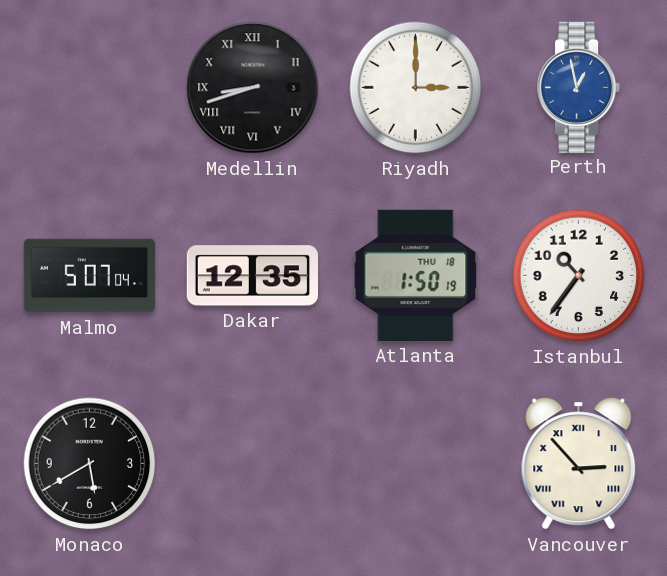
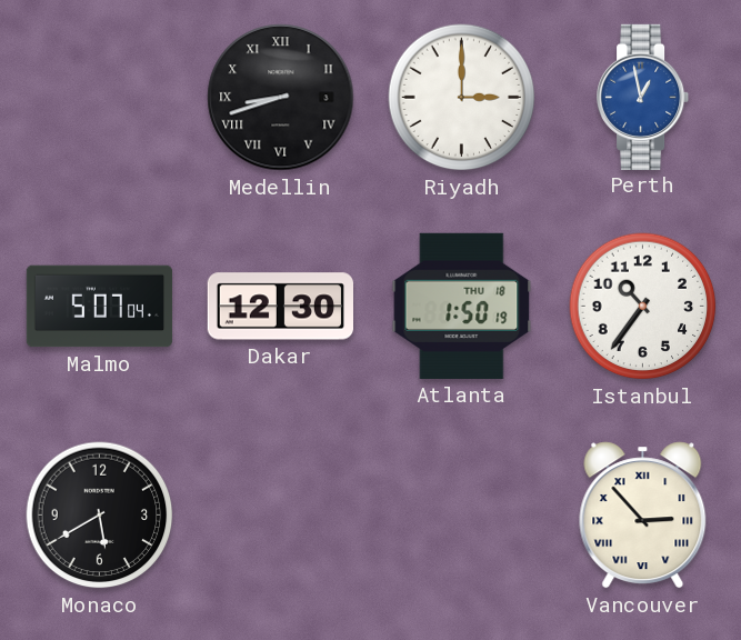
Dakar: 12:35 -> 12:30 (280, 307)
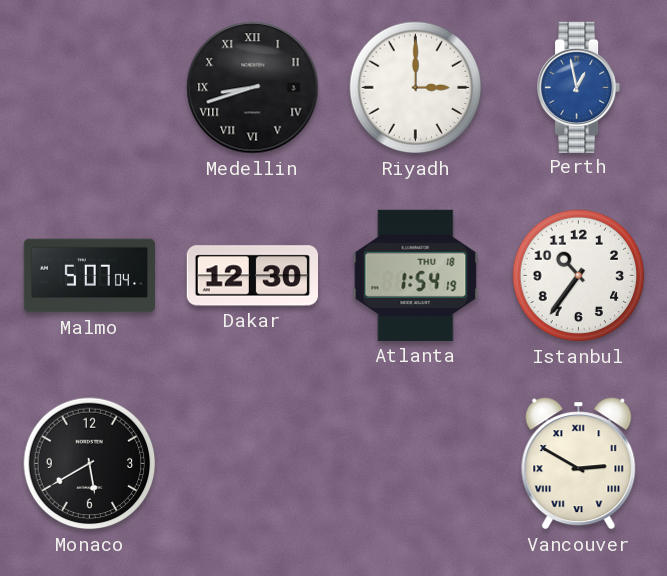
Atlanta: 1:50 -> 1:54 (416, 275)
Vancouver: 2:53 -> 2:50 (579, 464)
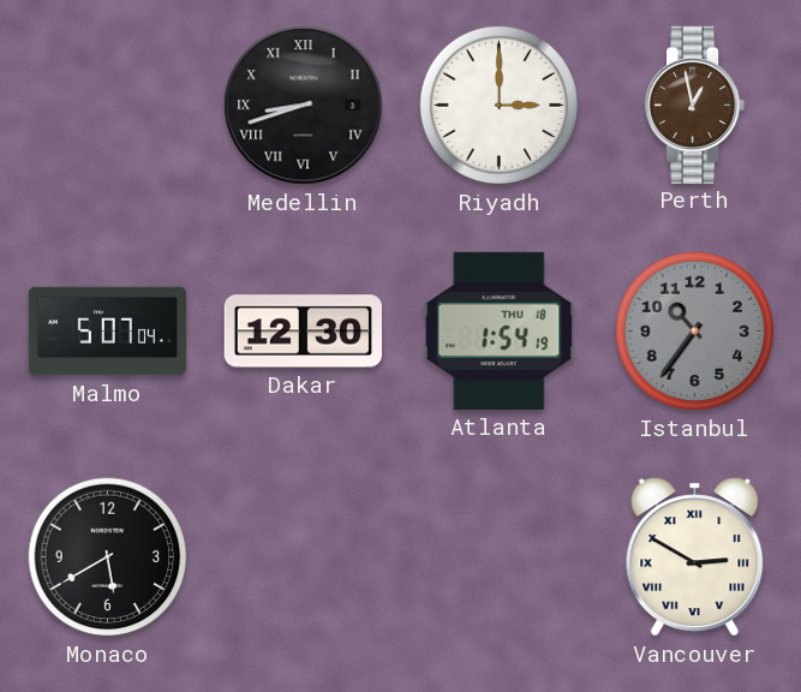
Perth dial: blue -> brown (697, 105)
Istanbul dial: white -> grey (695, 332)
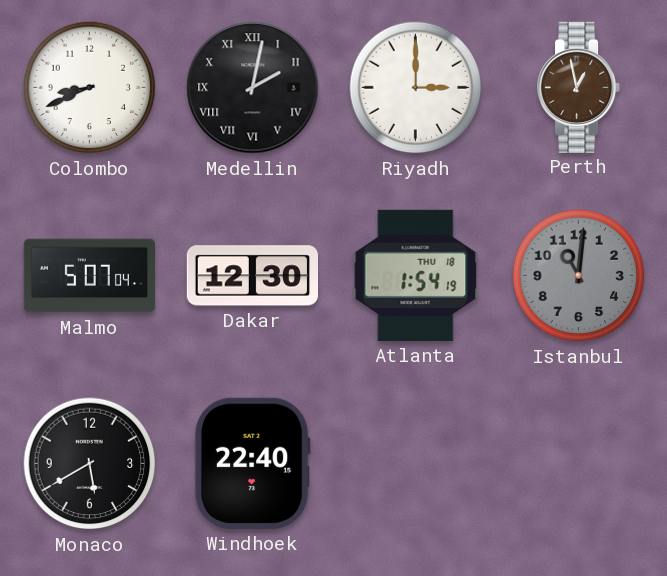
Colombo: none -> 8:41 (90, 88)
Medellin: 8:42 -> 2:02 (253, 88)
Istanbul: 10:36 -> 11:01 (579, 276)
Windhoek: none -> 22:40 (252, 463)
Vancouver: 2:50 -> none (695, 557)
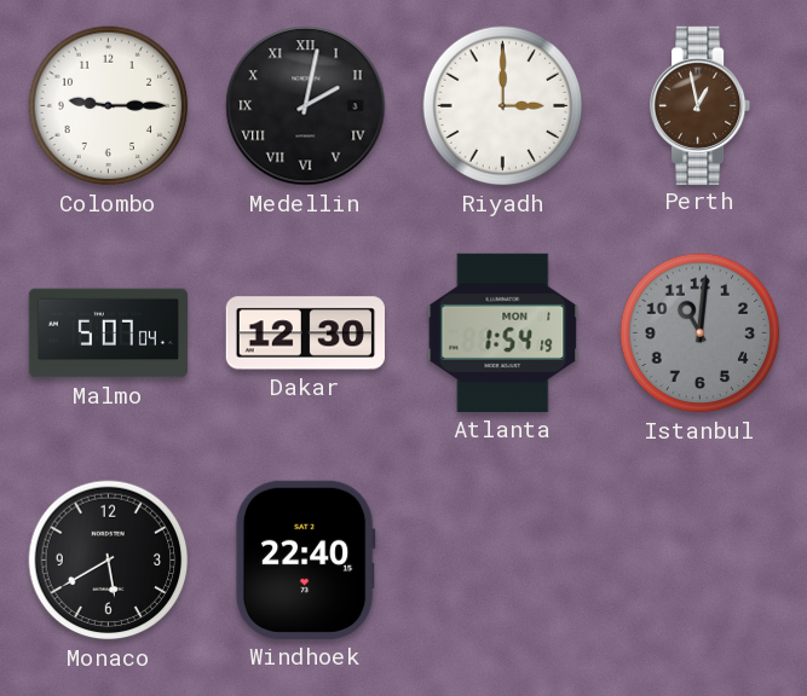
Colombo: 8:41 -> 9:15 (109, 106)
Atlanta date: THU 18 -> MON 1 (503, 332)
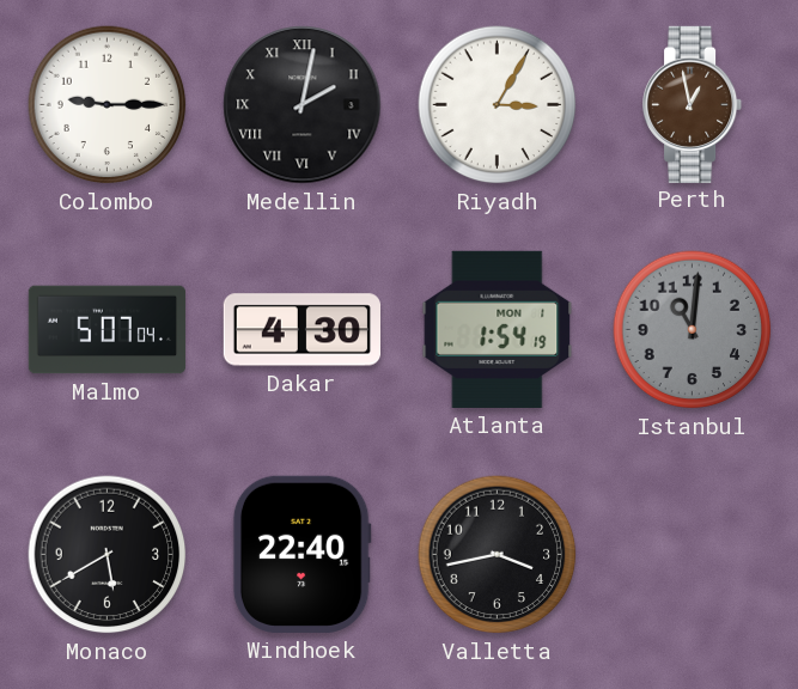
Riyadh: 3:00 -> 3:05 (498, 105)
Dakar: 12:30 -> 4:30 (301, 330)
Valletta: none -> 3:43 (498, 555)
